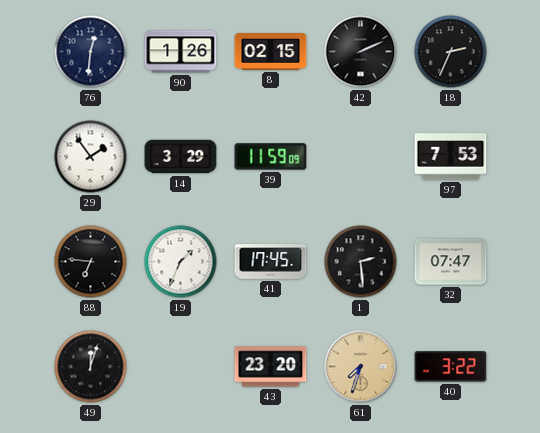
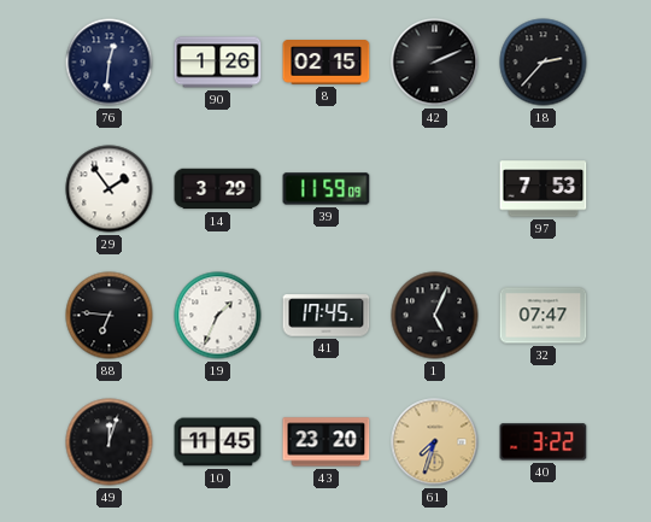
18: 2:34 -> 2:37 (544, 63)
1: 2:29 -> 5:04 (435, 316)
10: none -> 11:45 (218, 442)
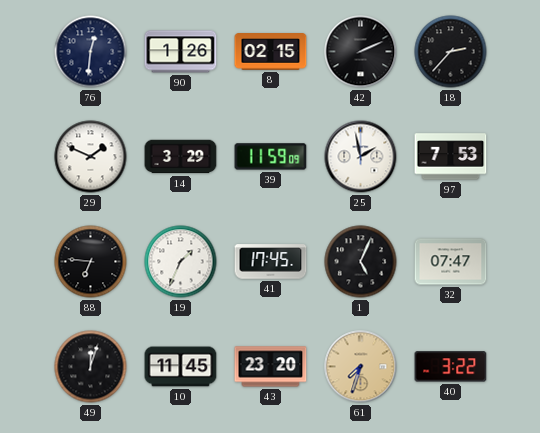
29: 1:54 -> 1:49 (91, 157)
25: none -> 1:58 (361, 157)
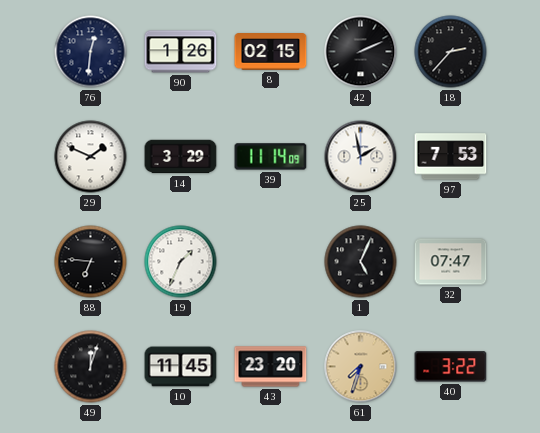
39: 11:59 -> 11:14 (271, 157)
41: 17:45 -> none (271, 262)
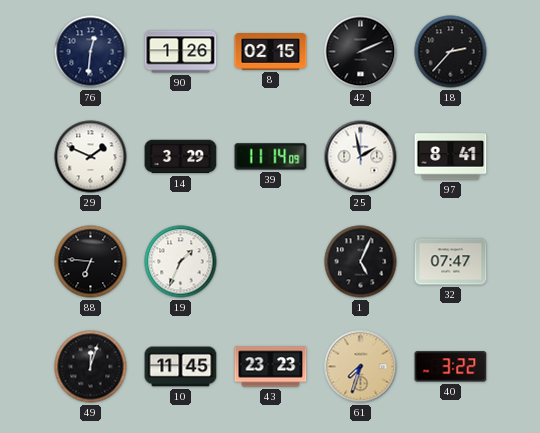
97: 7:53 -> 8:41 (451, 157)
43: 23:20 -> 23:23 (271, 367)
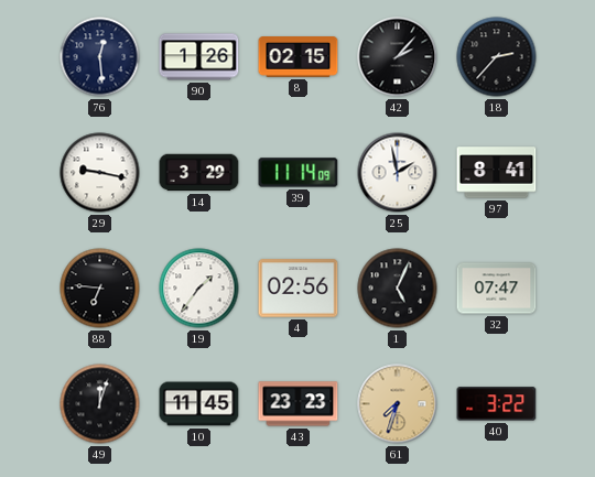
76: 12:31 -> 12:29 (100, 57)
42: 2:11 -> 2:07 (398, 57)
29: 1:49 -> 9:17 (100, 173)
19: 1:34 -> 1:36 (199, 289)
4: none -> 02:56 (299, 289)
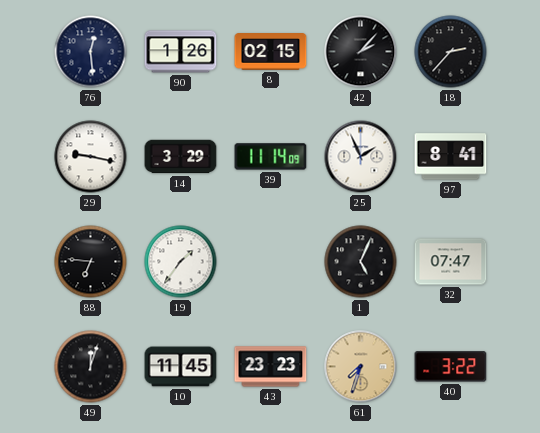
25: 1:58 -> 1:56 (361, 157)
4: 02:56 -> none (299, 289)
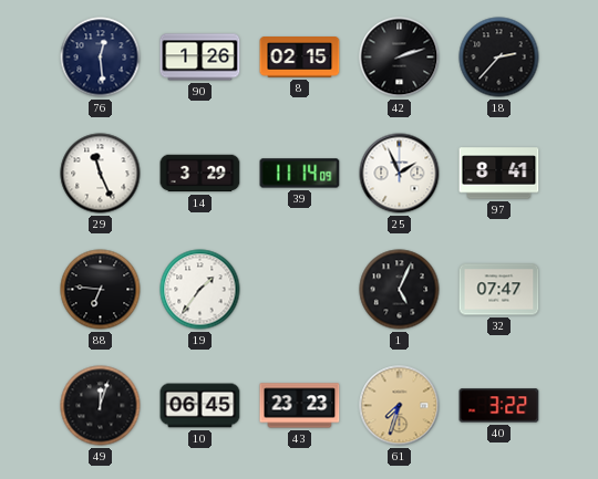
42: 2:07 -> 2:12 (400, 58)
29: 9:17 -> 11:26 (101, 174)
10: 11:45 -> 06:45 (200, 406)
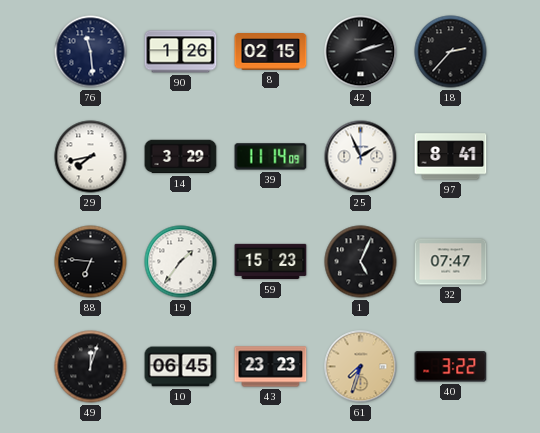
76: 12:29 -> 11:29 (91, 52)
29: 11:26 -> 7:43 (91, 157)
59: none -> 15:23 (271, 262)
